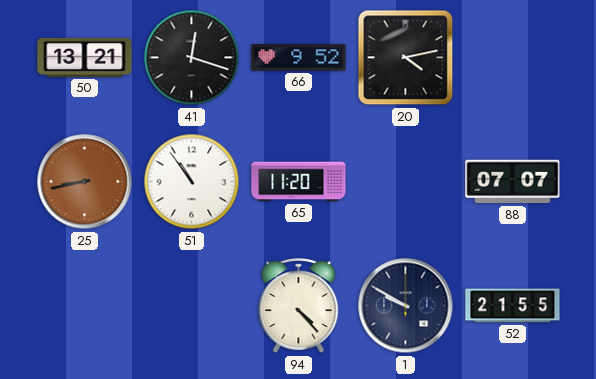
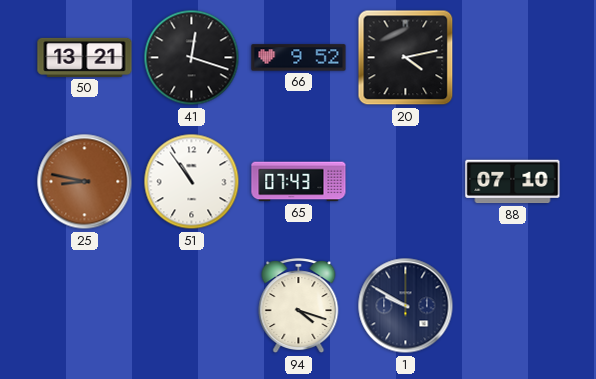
25: 8:43 -> 8:47 (85, 182)
65: 11:20 -> 07:43 (299, 182)
88: 07:07 -> 07:10 (513, 182)
94: 4:23 -> 4:18 (299, 306)
52: 21:55 -> none (513, 306)
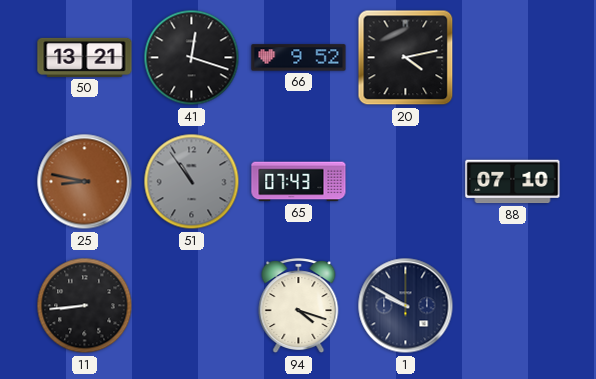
51 dial: white -> grey (192, 182)
11: none -> 8:44 (85, 306)
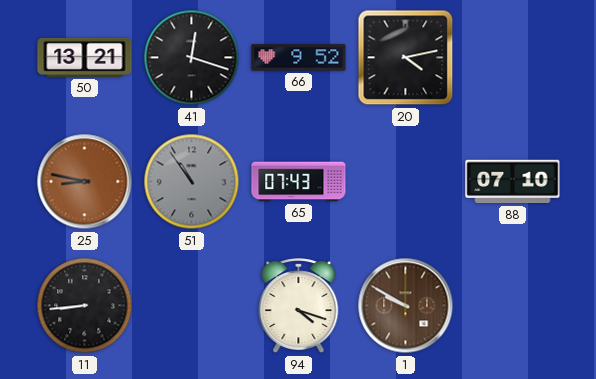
1 dial: navy -> brown (406, 306)
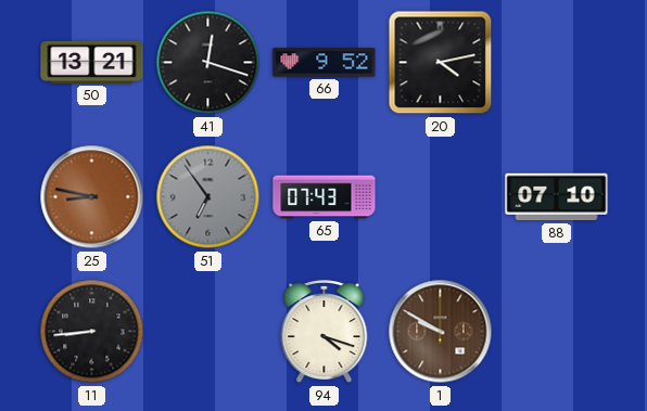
51: 10:54 -> 6:54 (208, 197)
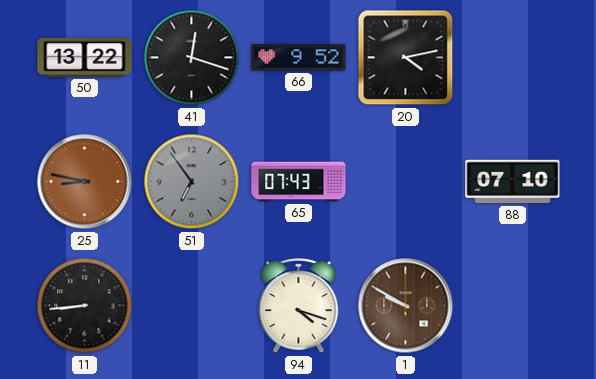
50: 13:21 -> 13:22 (85, 57)
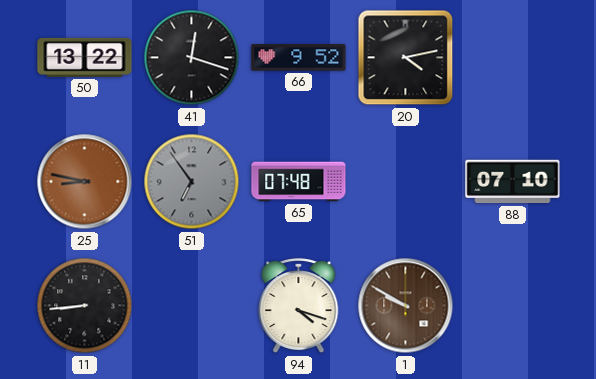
65: 07:43 -> 07:48 (299, 182)
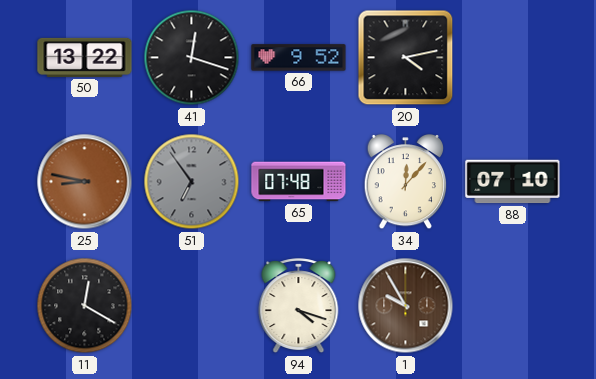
34: none -> 12:07 (405, 183)
11: 8:44 -> 12:20 (85, 306)
1: 9:50 -> 9:55 (406, 306)
